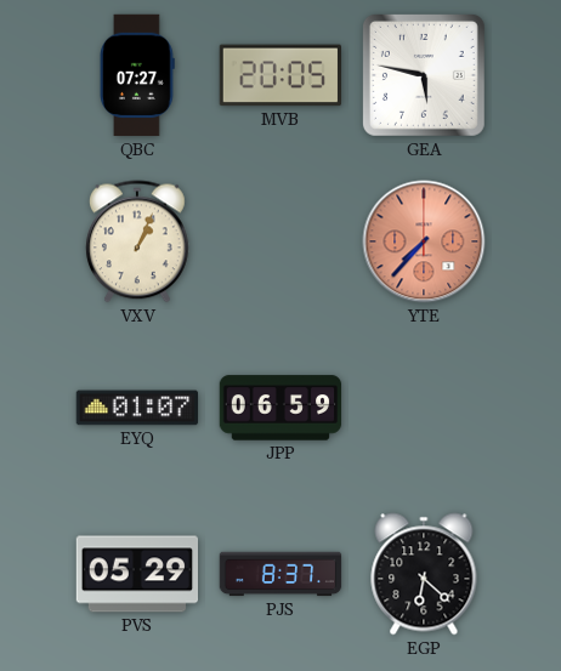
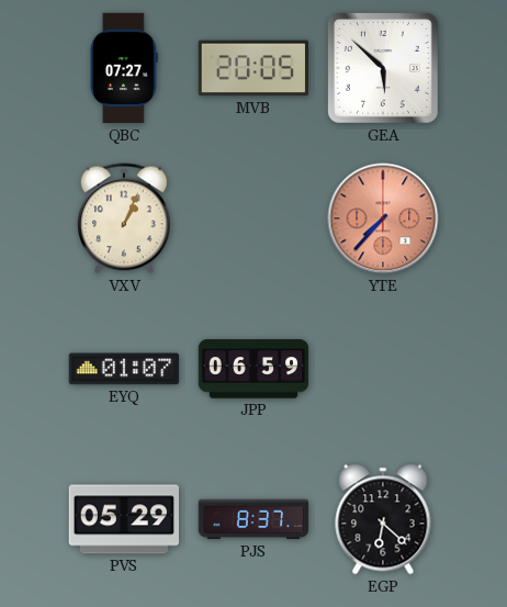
GEA: 5:47 -> 5:52 (383, 68)
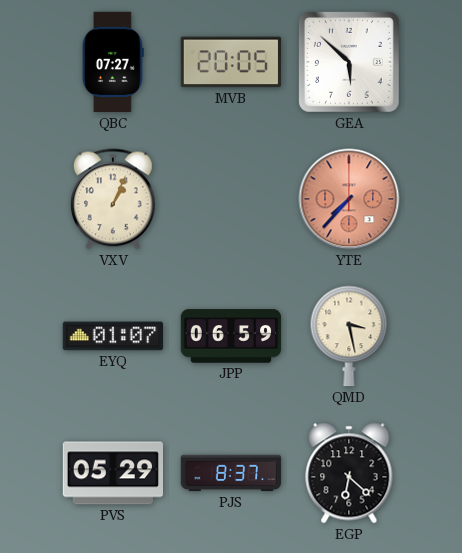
QMD: none -> 3:28 (349, 336)
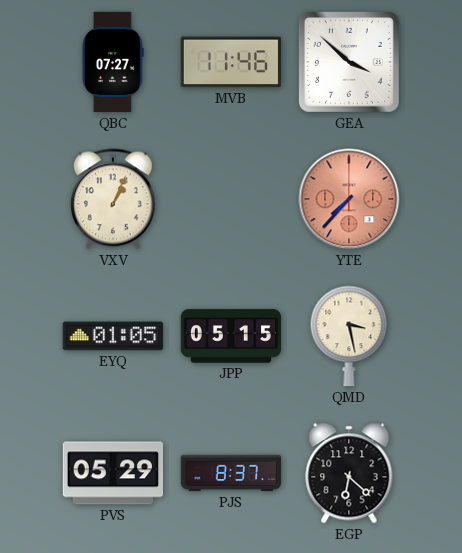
MVB: 20:05 -> 11:46 (230, 62)
GEA: 5:52 -> 3:52 (349, 62)
EYQ: 01:07 -> 01:05 (113, 336)
JPP: 06:59 -> 05:15 (231, 336)
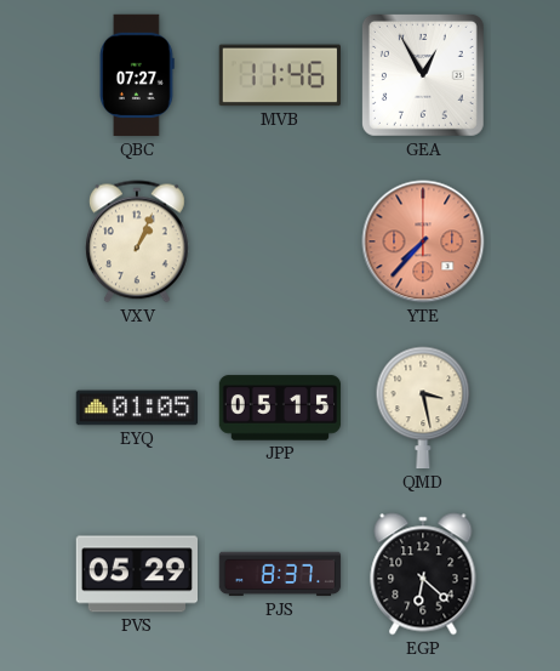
GEA: 3:52 -> 12:55 (423, 75)
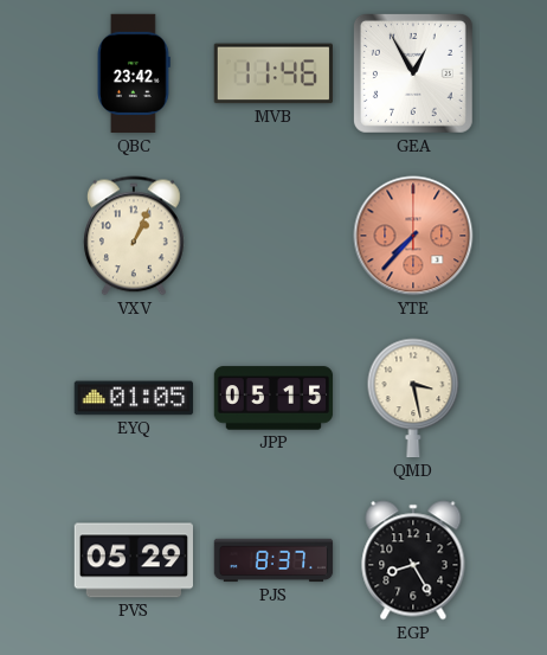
QBC: 07:27 -> 23:42 (135, 73)
EGP: 6:22 -> 8:25 (413, 560)
